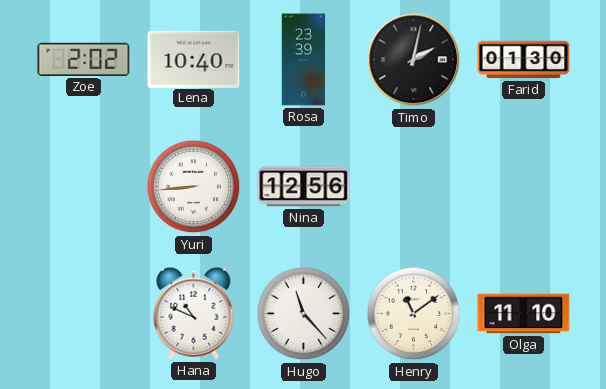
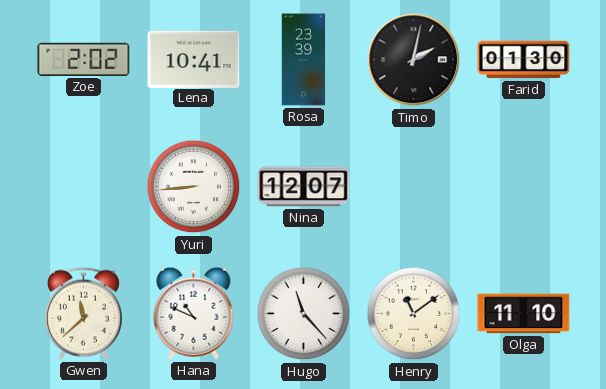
Lena: 10:40 -> 10:41 (194, 59)
Nina: 12:56 -> 12:07 (304, 187)
Gwen: none -> 11:38 (83, 313)
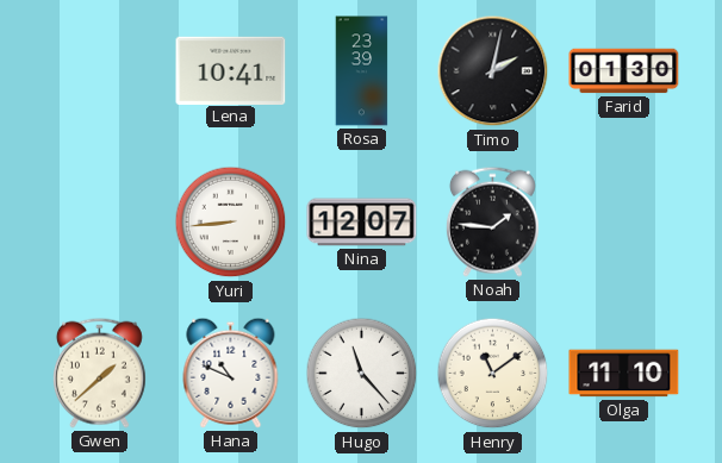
Zoe: 2:02 -> none (84, 59)
Noah: none -> 1:46 (492, 221)
Gwen: 11:38 -> 1:38 (99, 373)
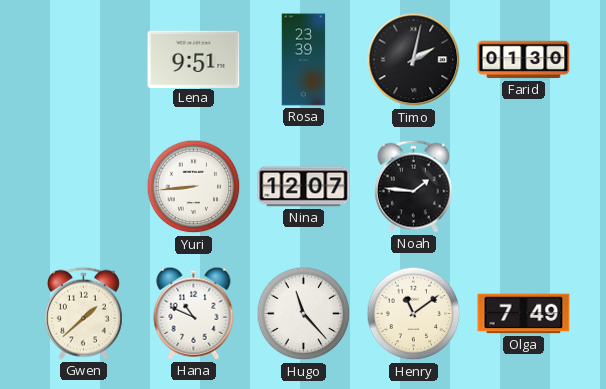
Lena: 10:41 -> 9:51 (194, 59)
Olga: 11:10 -> 7:49 (524, 314)
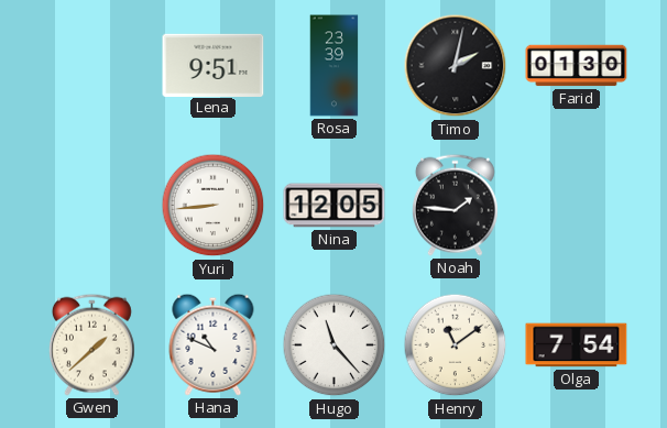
Nina: 12:07 -> 12:05 (335, 206)
Olga: 7:49 -> 7:54 (577, 345)
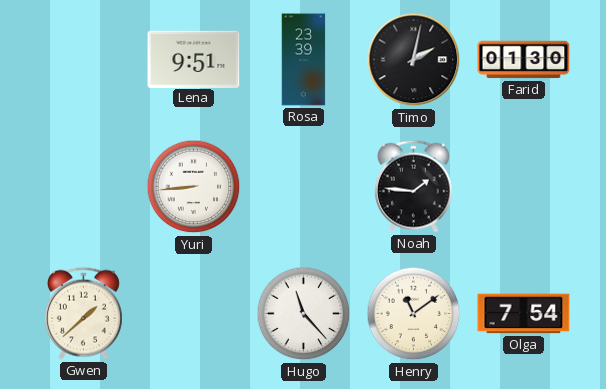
Nina: 12:05 -> none (335, 206)
Hana: 10:49 -> none (214, 344)
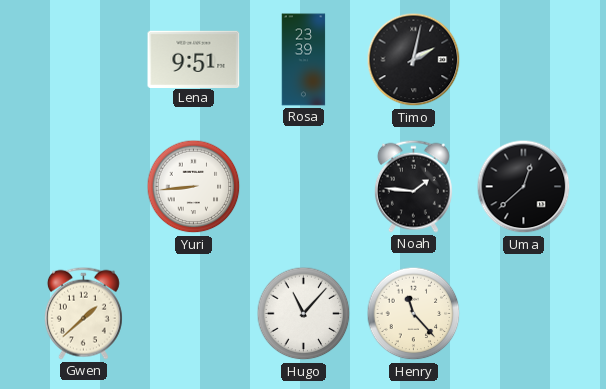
Farid: 01:30 -> none (524, 60)
Uma: none -> 12:38 (524, 187)
Hugo: 11:23 -> 11:07 (304, 314)
Henry: 11:09 -> 11:23 (414, 314)
Olga: 7:54 -> none (524, 314)
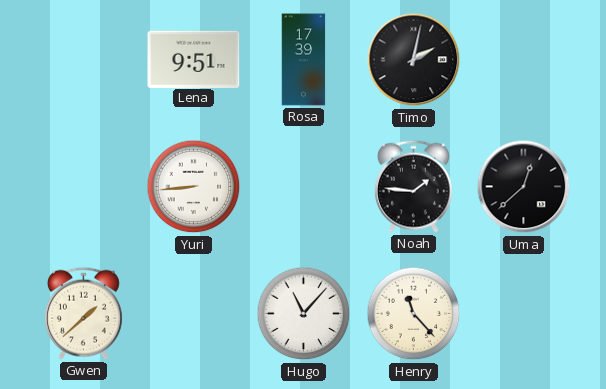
Rosa: 23:39 -> 17:39 (304, 60)
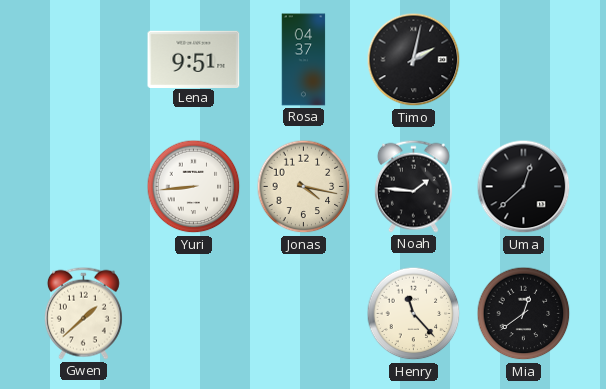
Rosa: 17:39 -> 04:37 (304, 60)
Jonas: none -> 4:17 (304, 187)
Hugo: 11:07 -> none (304, 314)
Mia: none -> 12:39 (524, 314)
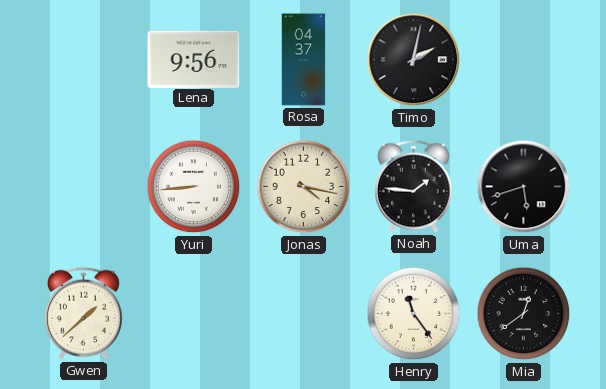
Lena: 9:51 -> 9:56 (194, 59)
Uma: 12:38 -> 5:42 (524, 187)
Henry: 11:23 -> 11:24 (414, 314)
